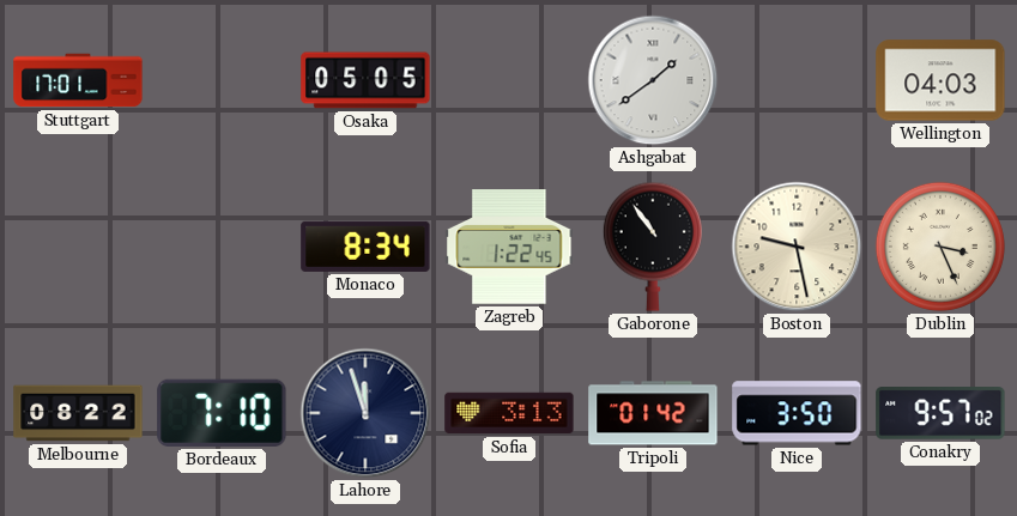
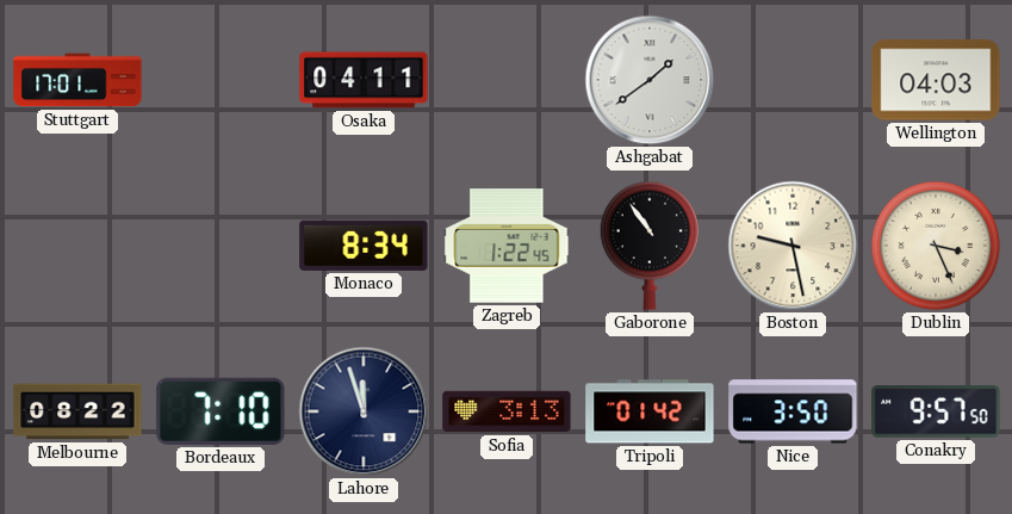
Osaka: 05:05 -> 04:11 (364, 80)
Conakry: 9:57:02 -> 9:57:50 (936, 411)
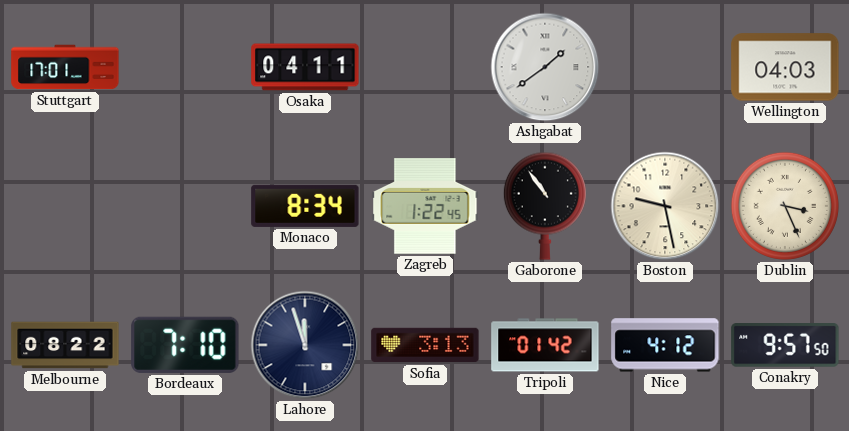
Nice: 3:50 -> 4:12 (665, 345)
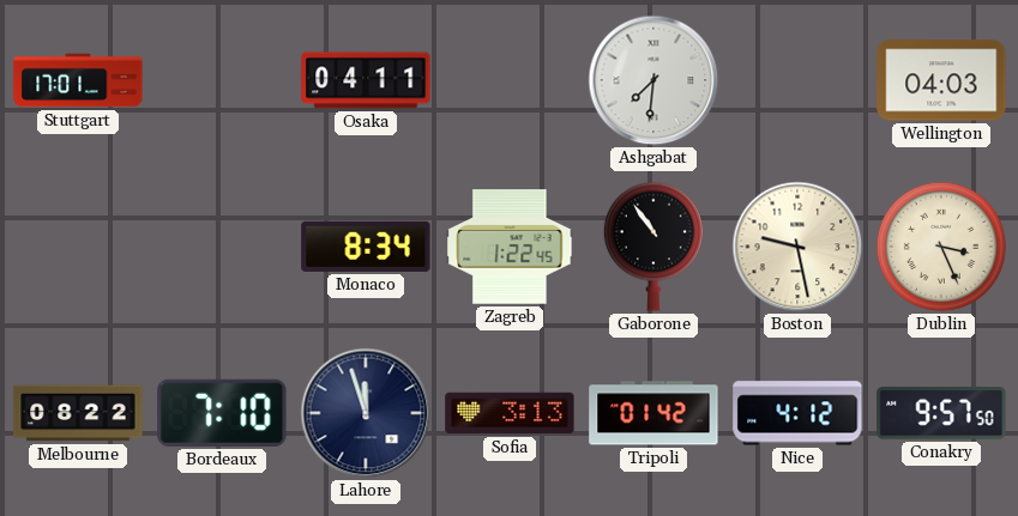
Ashgabat: 1:39 -> 7:31 (653, 80)
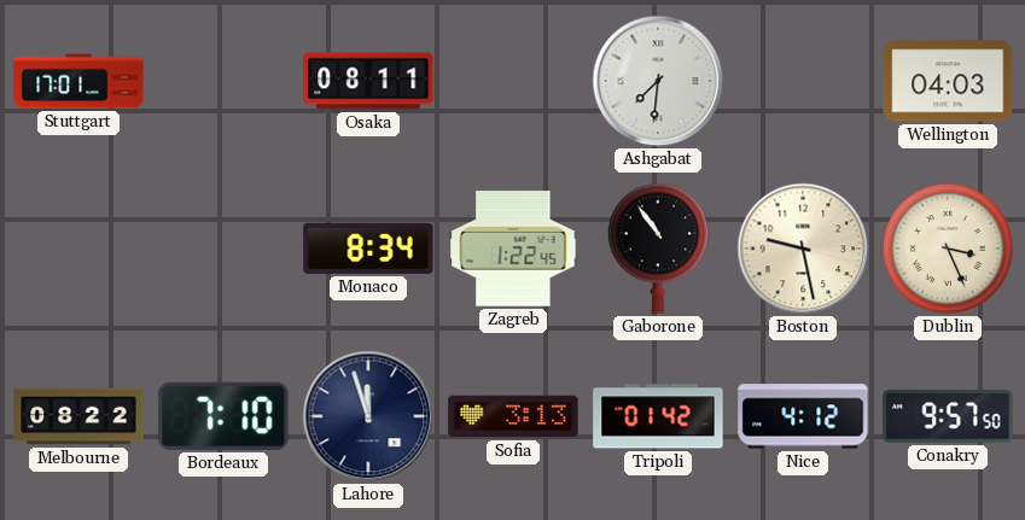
Osaka: 04:11 -> 08:11 (368, 81)
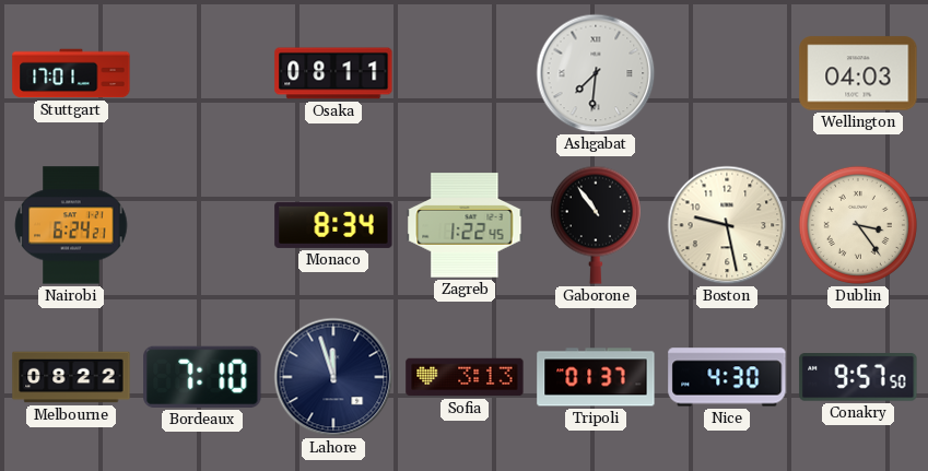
Nairobi: none -> 6:24 (71, 225)
Dublin: 3:26 -> 3:24 (858, 225)
Tripoli: 01:42 -> 01:37 (596, 377)
Nice: 4:12 -> 4:30 (727, 377)
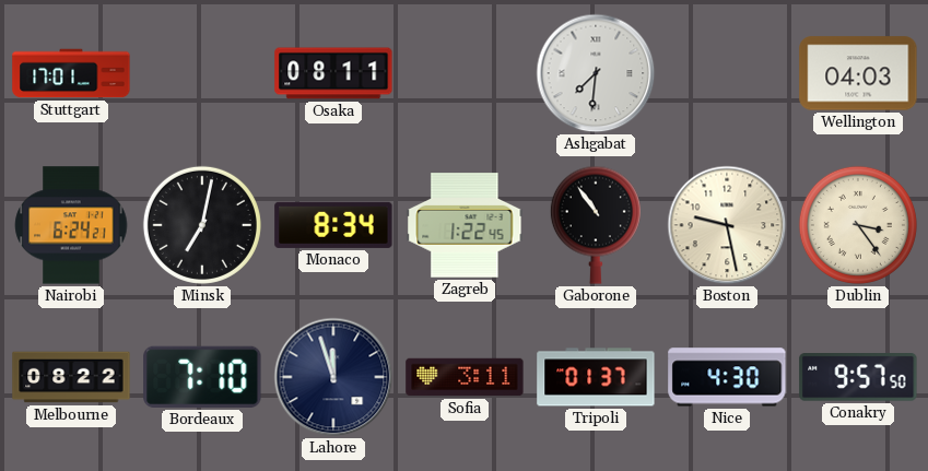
Minsk: none -> 7:02 (202, 225)
Sofia: 3:13 -> 3:11 (465, 377)
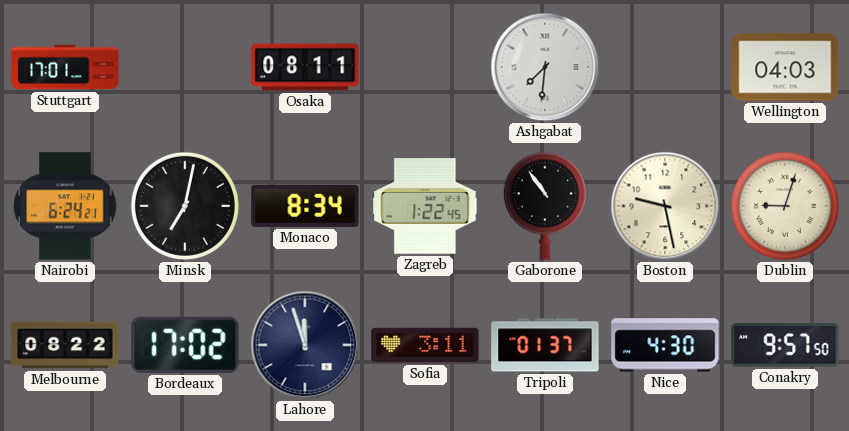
Dublin: 3:24 -> 9:03 (785, 206)
Bordeaux: 7:10 -> 17:02 (185, 345)
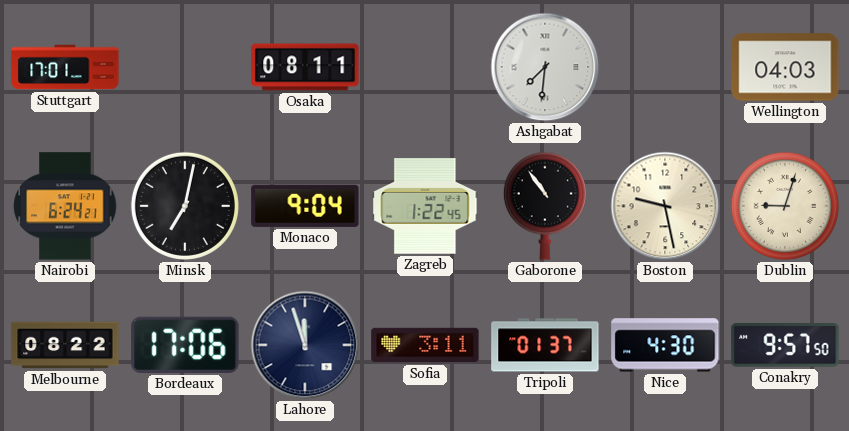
Monaco: 8:34 -> 9:04 (305, 206)
Bordeaux: 17:02 -> 17:06 (185, 345)
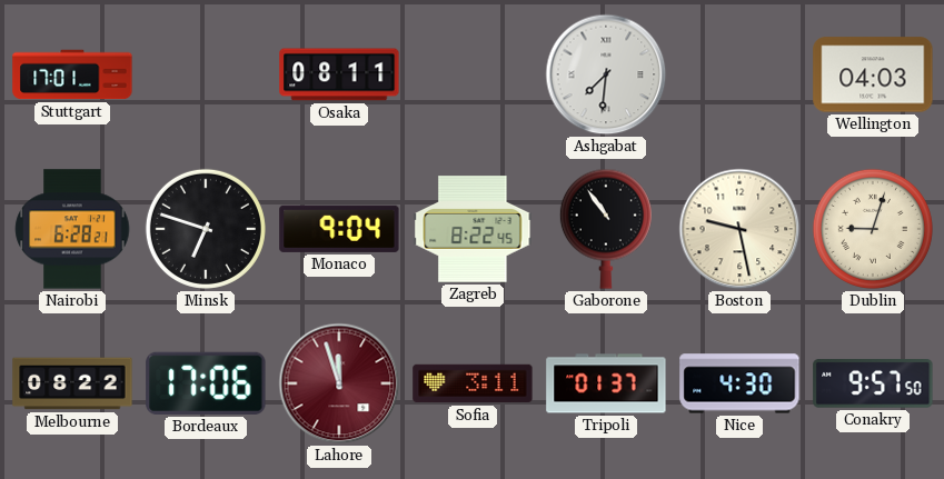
Nairobi: 6:24 -> 6:28 (72, 229)
Minsk: 7:02 -> 6:48 (206, 229)
Zagreb: 1:22 -> 8:22 (473, 229)
Lahore dial: navy -> burgundy (339, 383)
